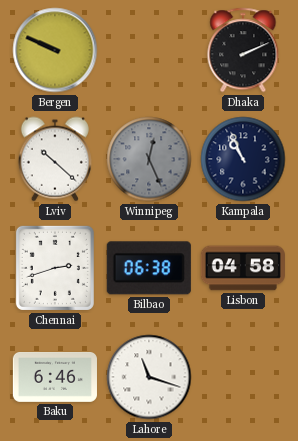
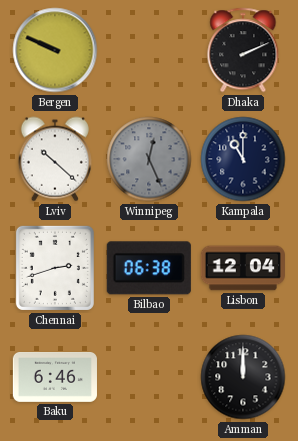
Kampala: 10:56 -> 11:00 (243, 159)
Lisbon: 04:58 -> 12:04 (243, 268)
Lahore: 11:18 -> none (149, 377)
Amman: none -> 12:00 (243, 377)
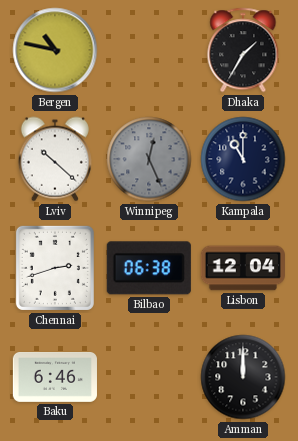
Bergen: 9:49 -> 10:47 (55, 50)
Dhaka: 2:11 -> 1:35 (243, 50)
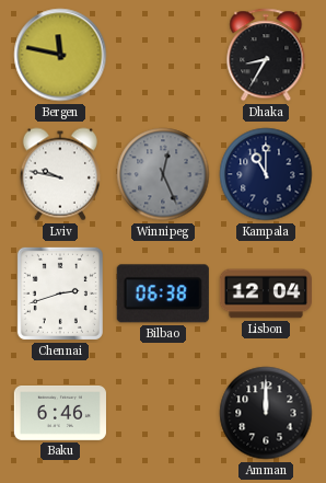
Bergen: 10:47 -> 11:47 (60, 55)
Dhaka: 1:35 -> 8:35 (266, 55)
Lviv: 10:22 -> 9:47 (60, 174)
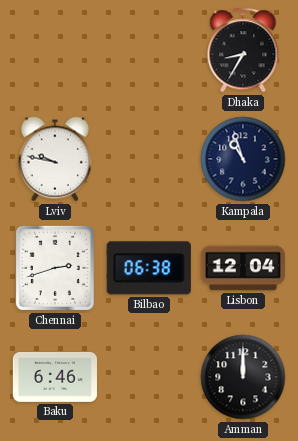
Bergen: 11:47 -> none (60, 55)
Winnipeg: 12:26 -> none (163, 174)
Kampala: 11:00 -> 10:57 (243, 159)
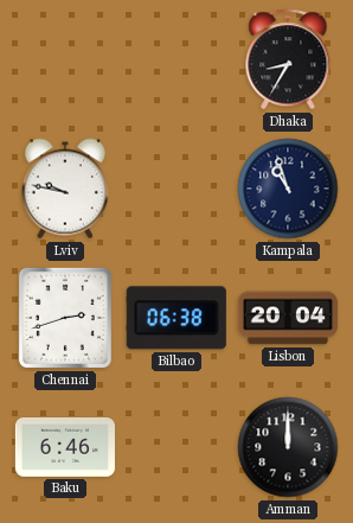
Lisbon: 12:04 -> 20:04 (288, 318)
